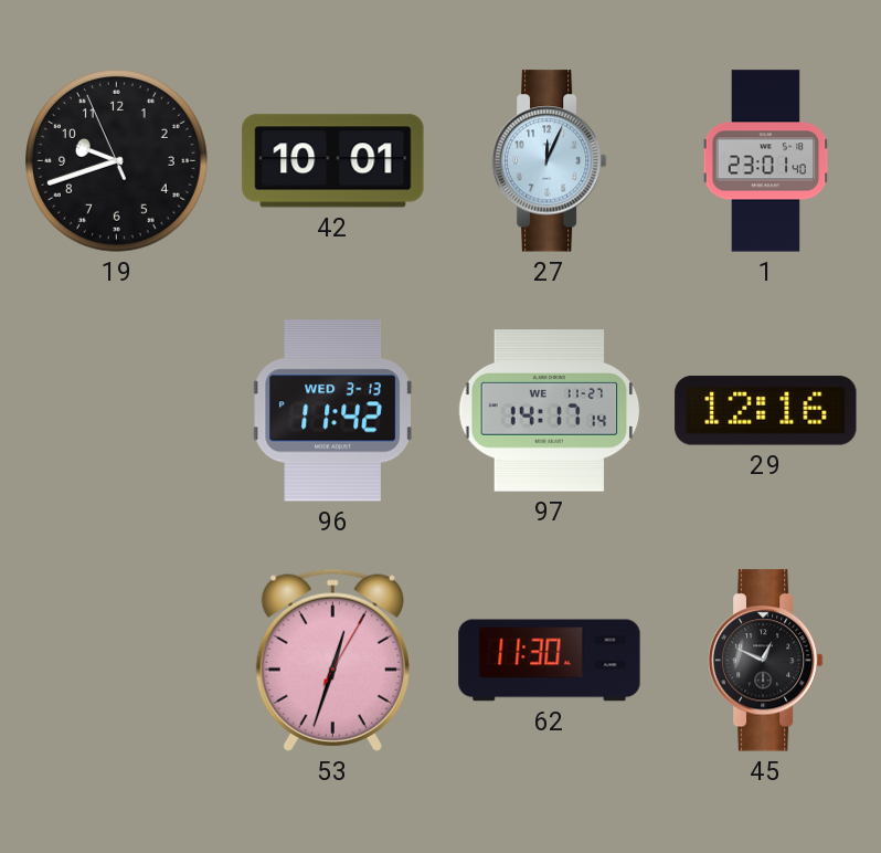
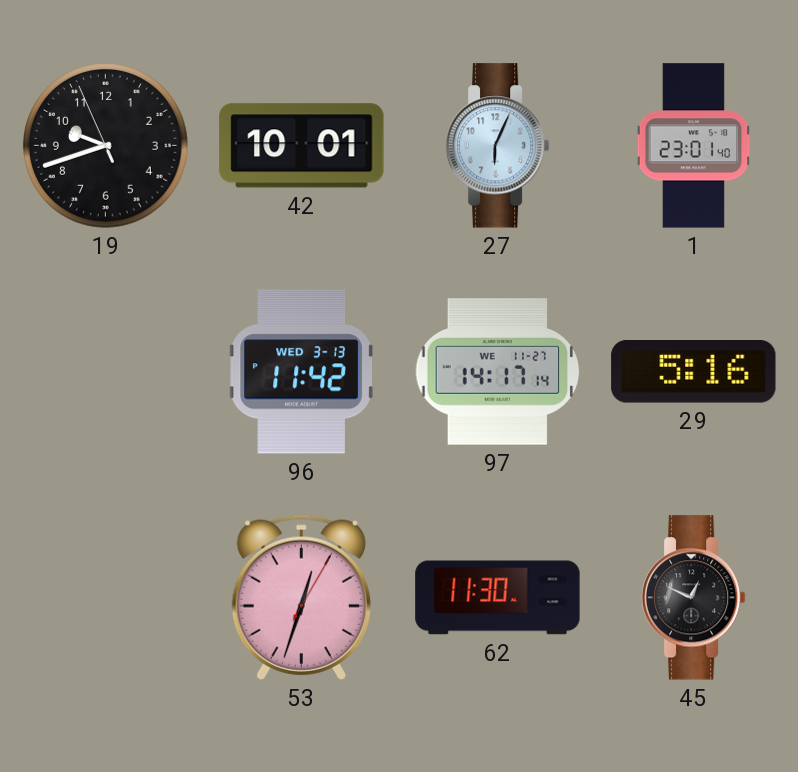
27: 12:04 -> 6:04 (497, 146)
29: 12:16 -> 5:16 (694, 372)
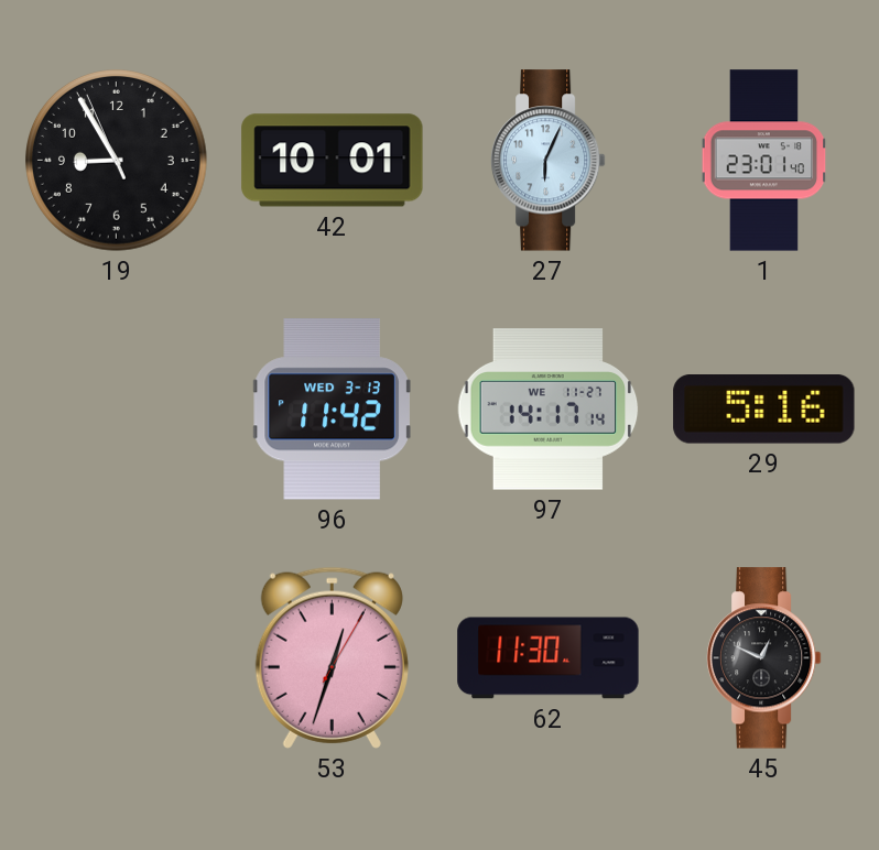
19: 9:41 -> 8:54 (117, 161)
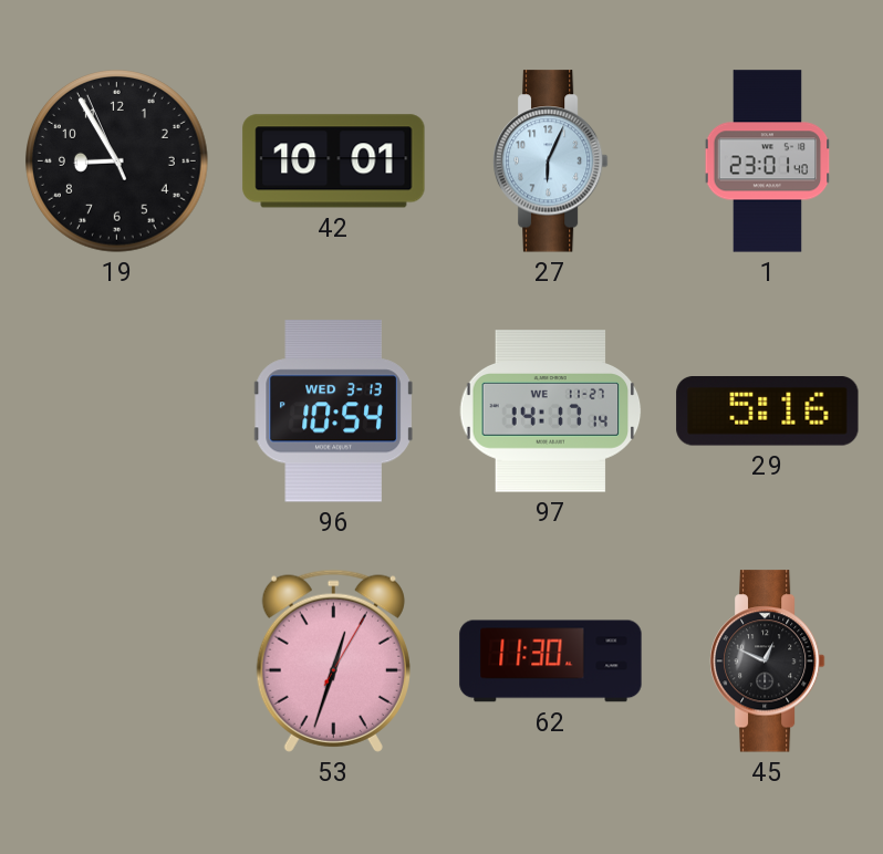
96: 11:42 -> 10:54 (333, 412)
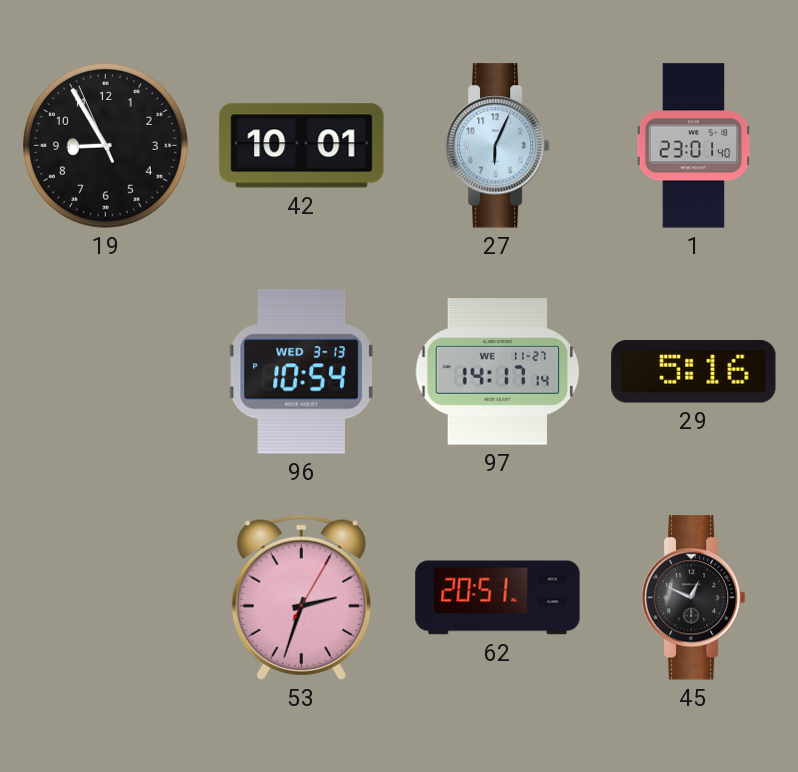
53: 12:33 -> 2:33 (301, 597)
62: 11:30 -> 20:51 (498, 598)
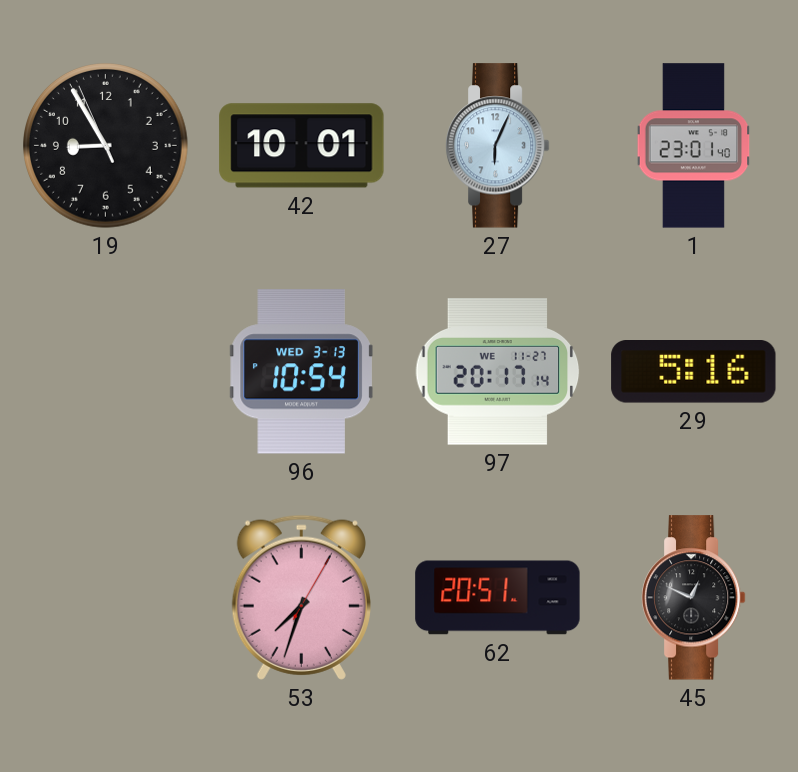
97: 14:17 -> 20:17 (498, 372)
53: 2:33 -> 7:33 (301, 597)
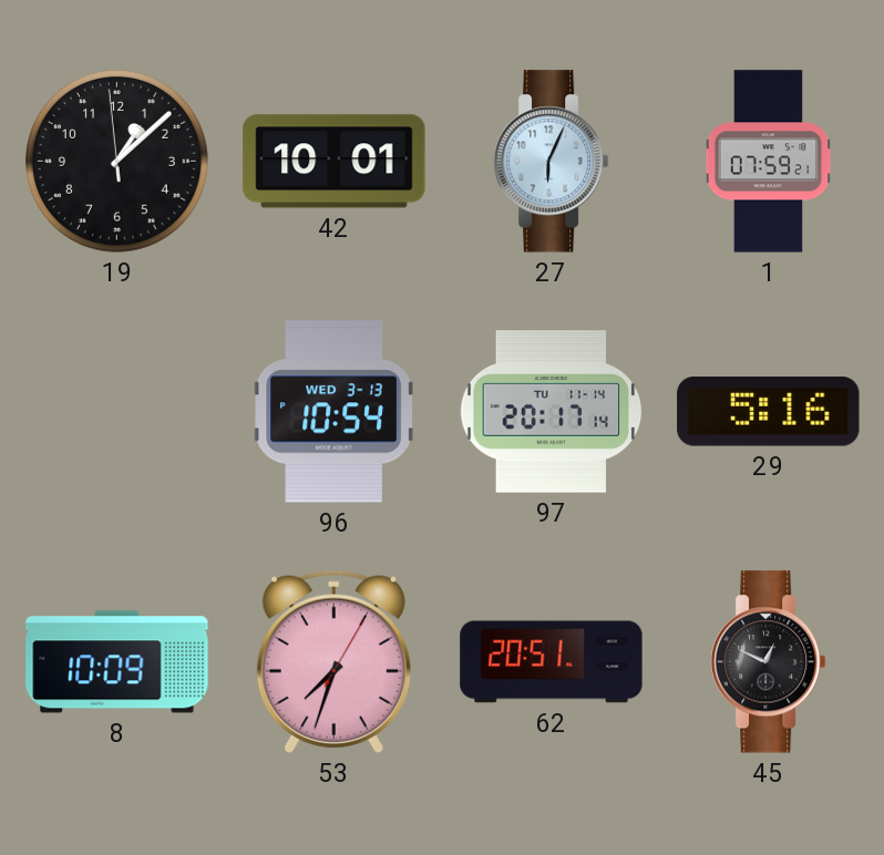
19: 8:54 -> 1:07 (117, 162)
1: 23:01 -> 07:59 (769, 162)
97 date: WE 11-27 -> TU 11-14 (552, 412)
8: none -> 10:09 (117, 662)
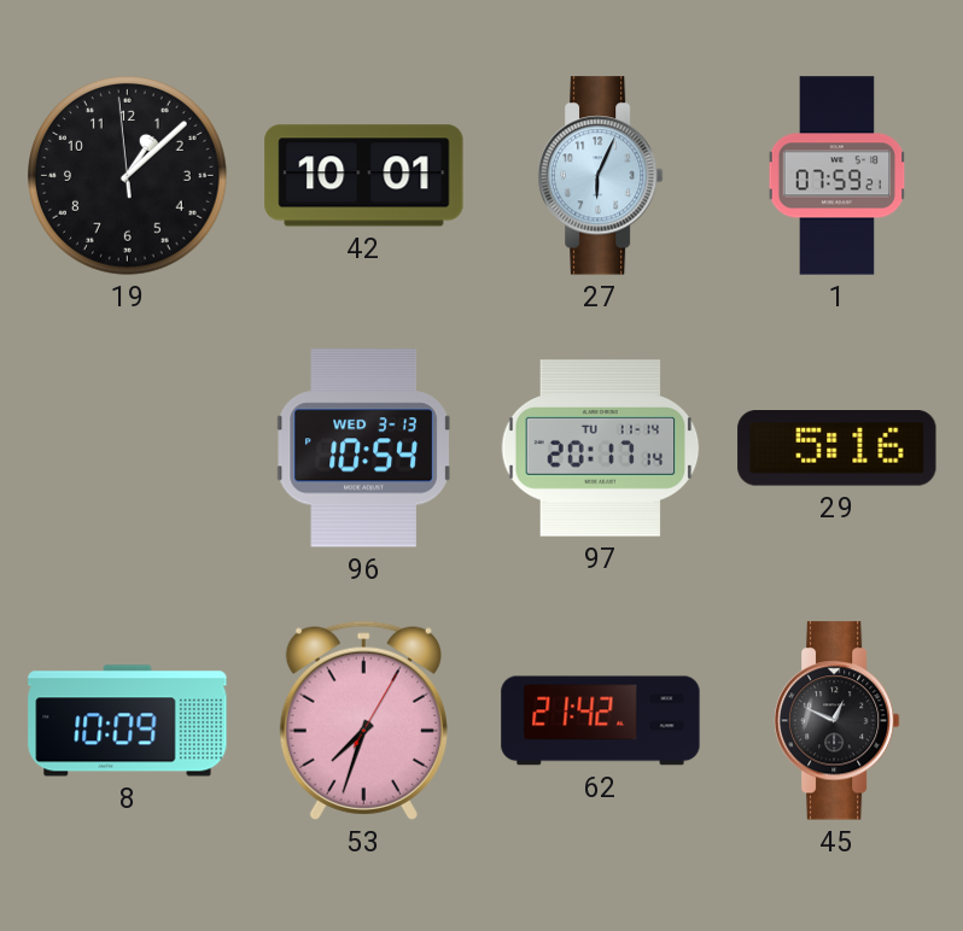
62: 20:51 -> 21:42 (601, 721)
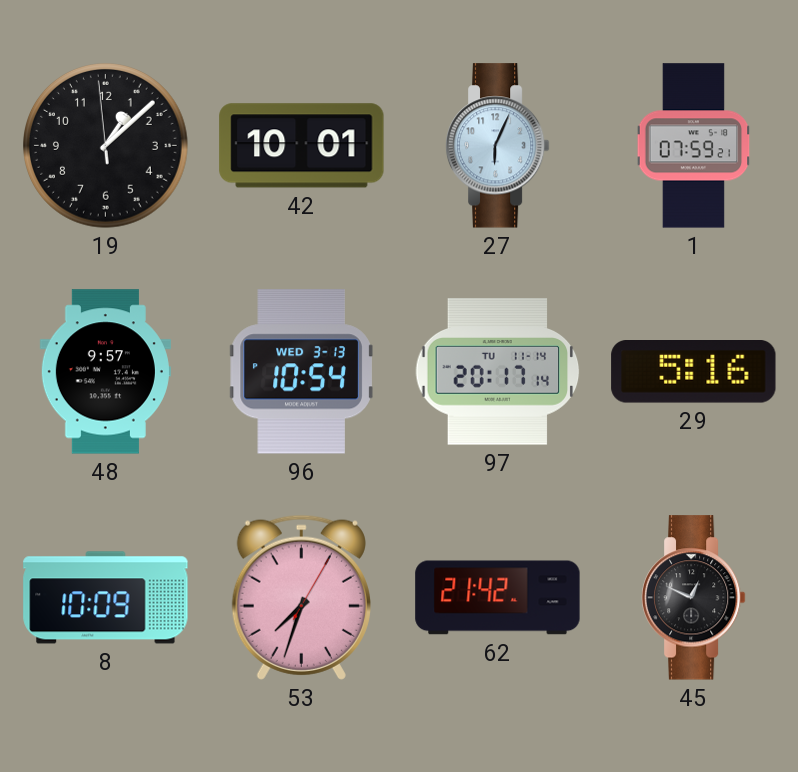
48: none -> 9:57 (105, 372)
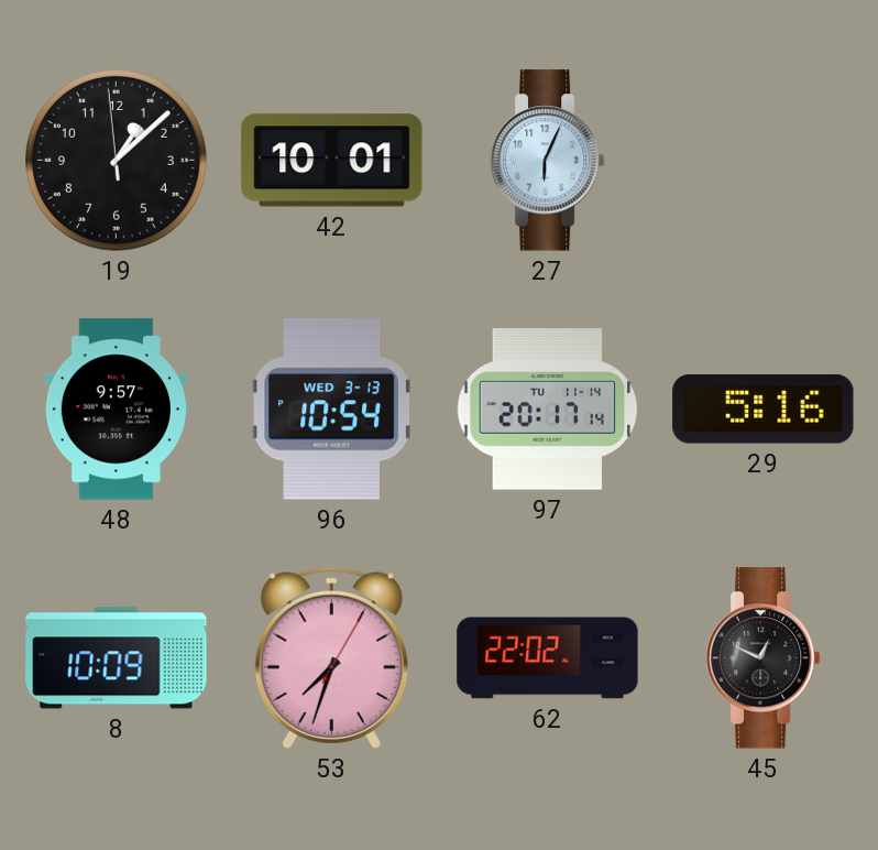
1: 07:59 -> none (694, 146)
62: 21:42 -> 22:02 (548, 658)
